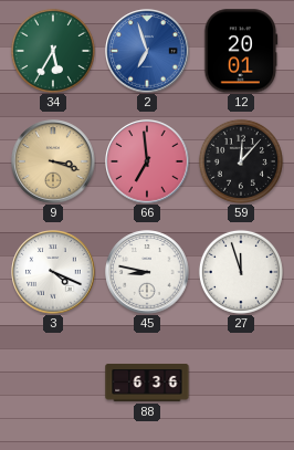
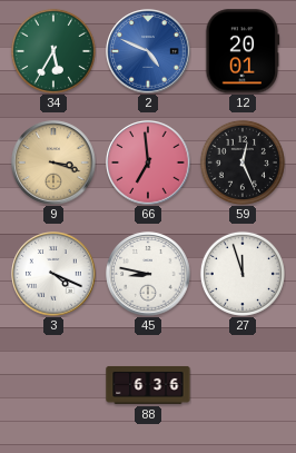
2: 6:57 -> 4:49 (148, 51)
59: 12:07 -> 12:26 (243, 163)
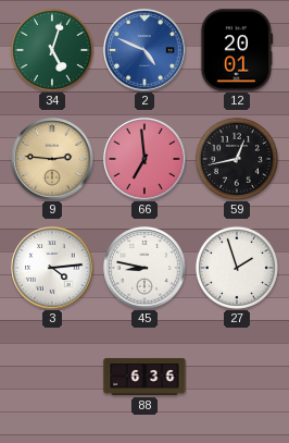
34: 5:35 -> 5:03 (52, 50)
9: 3:18 -> 2:46 (52, 159)
59: 12:26 -> 12:43 (237, 159)
3: 4:19 -> 4:14 (52, 268)
27: 11:57 -> 1:57 (237, 268)
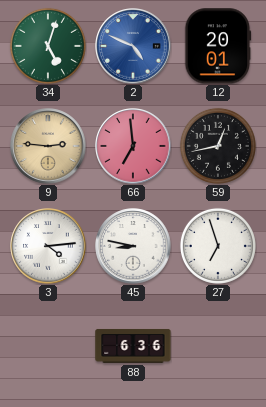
27: 1:57 -> 6:57 (218, 246)
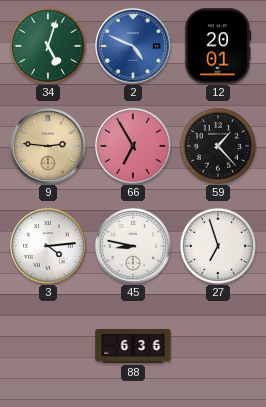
66: 6:59 -> 6:55 (133, 146)
59: 12:43 -> 1:23 (218, 146)
